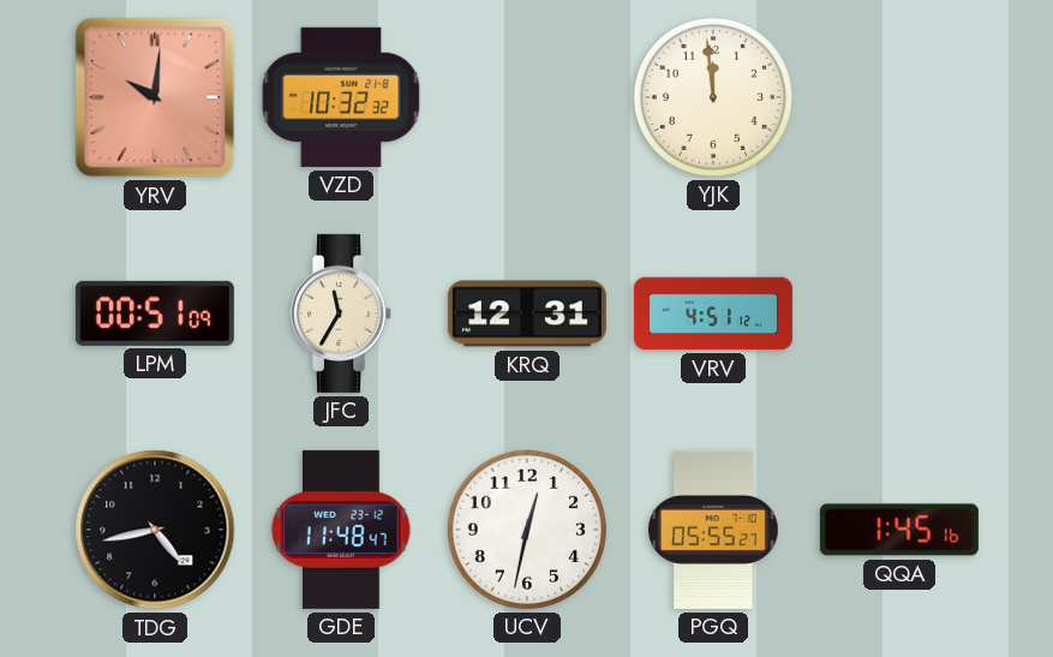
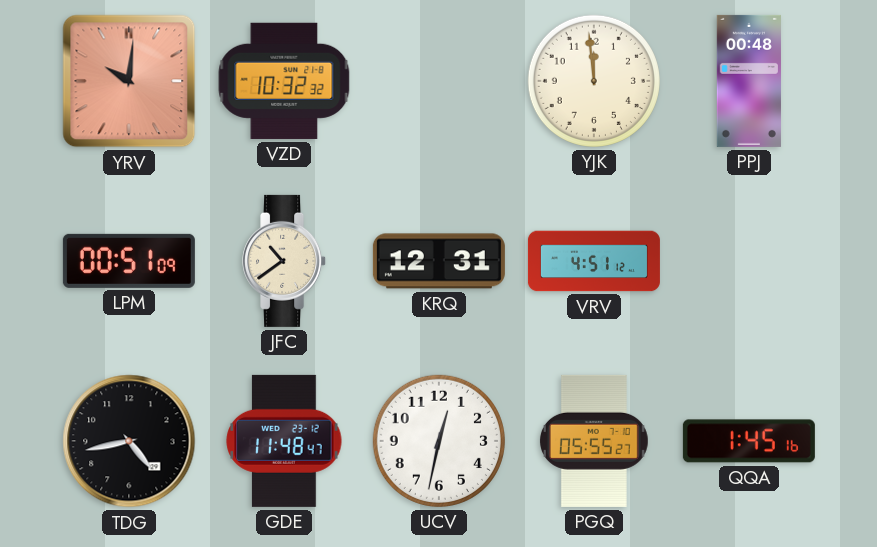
PPJ: none -> 00:48 (749, 81)
JFC: 11:35 -> 10:39 (285, 261)
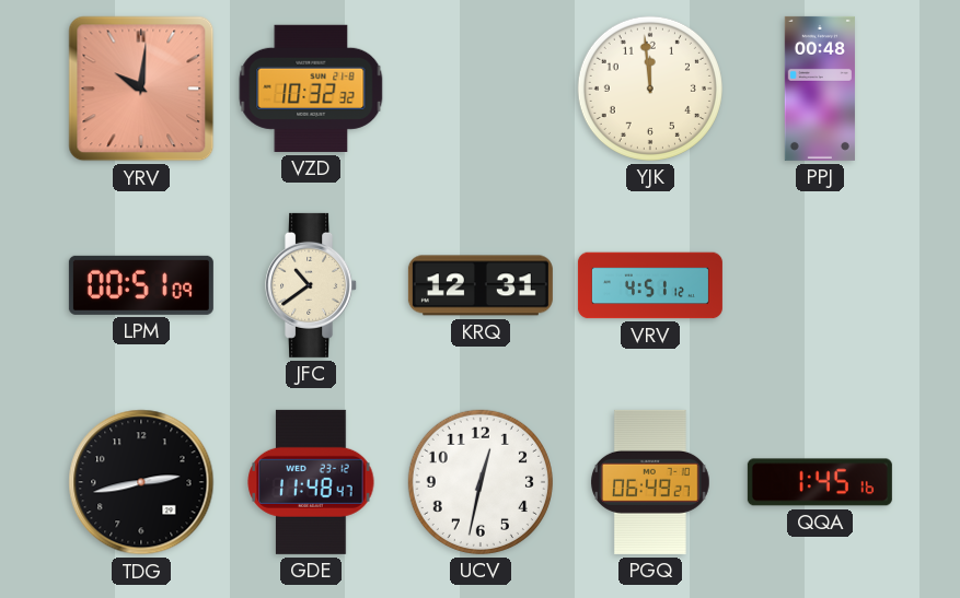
TDG: 4:43 -> 2:43 (141, 482)
PGQ: 05:55 -> 06:49 (650, 482)
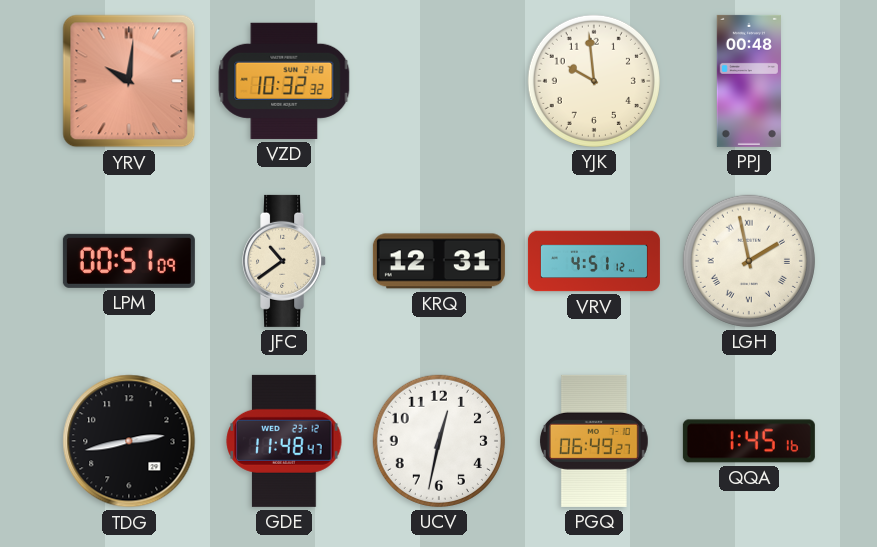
YJK: 11:59 -> 9:59 (594, 81)
LGH: none -> 1:58 (749, 261)
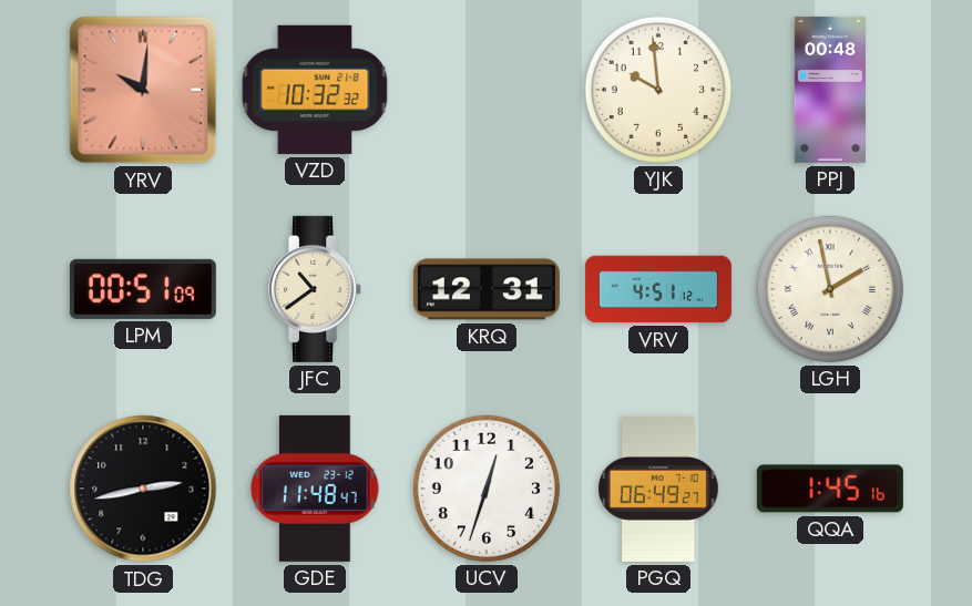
UCV: 12:32 -> 12:33 (487, 489)
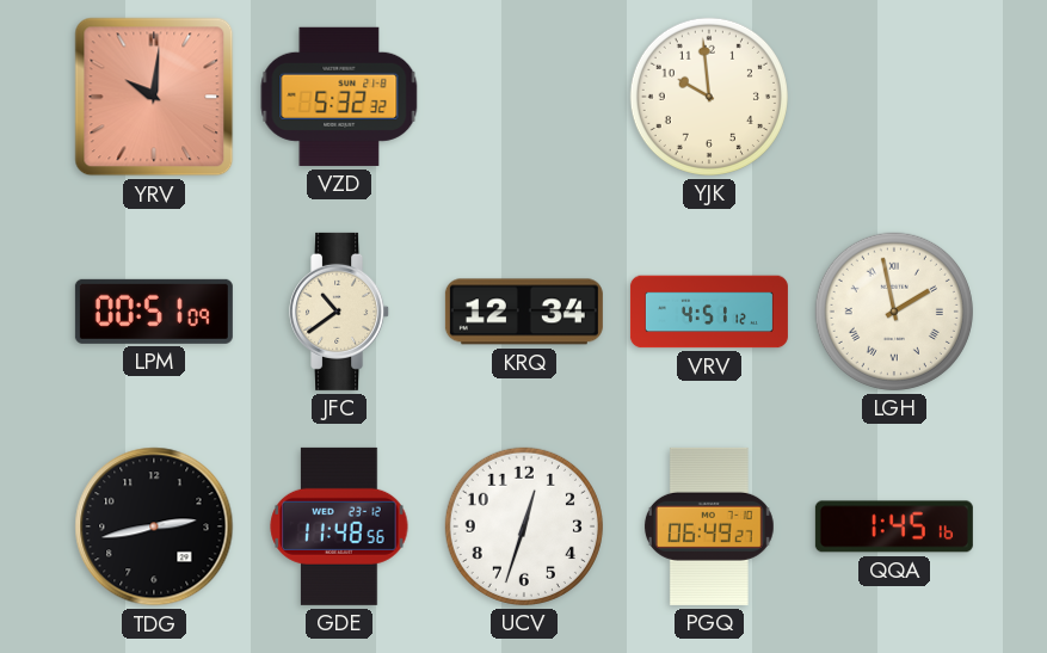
VZD: 10:32 -> 5:32 (339, 97)
PPJ: 00:48 -> none (830, 90)
KRQ: 12:31 -> 12:34 (524, 312)
GDE: 11:48:47 -> 11:48:56 (339, 526)
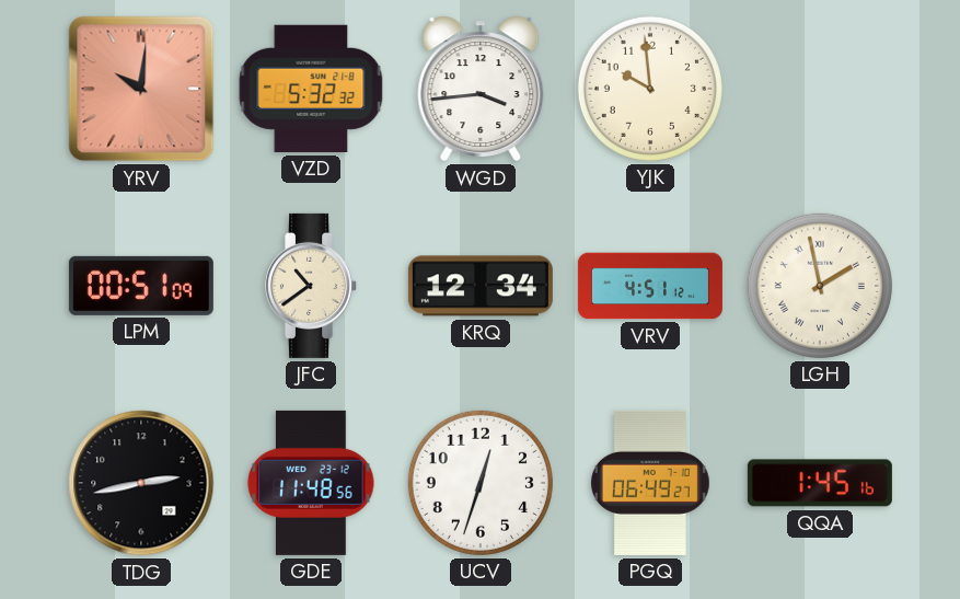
WGD: none -> 3:44 (481, 89)
